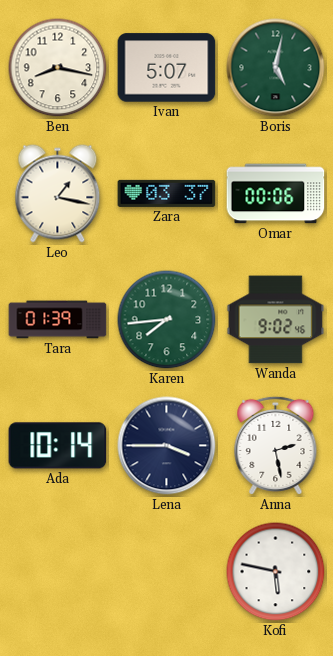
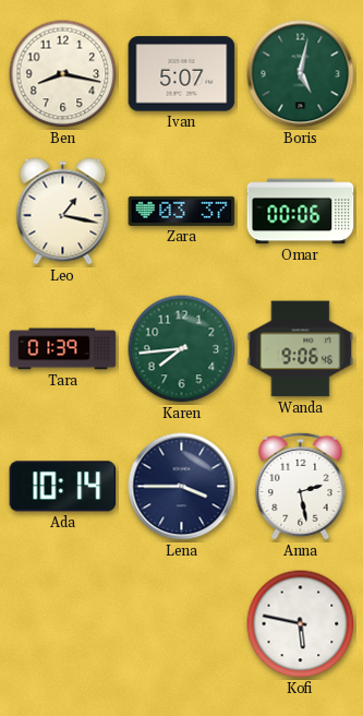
Wanda: 9:02 -> 9:06 (301, 349)
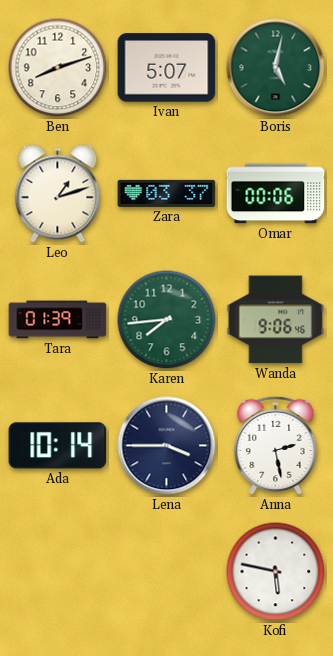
Ben: 8:17 -> 8:12 (58, 68)
Leo: 1:17 -> 1:12 (58, 194)
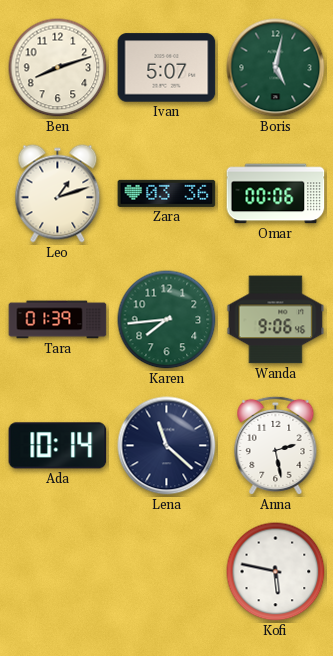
Zara: 03:37 -> 03:36 (167, 193)
Lena: 3:45 -> 11:22 (167, 446)
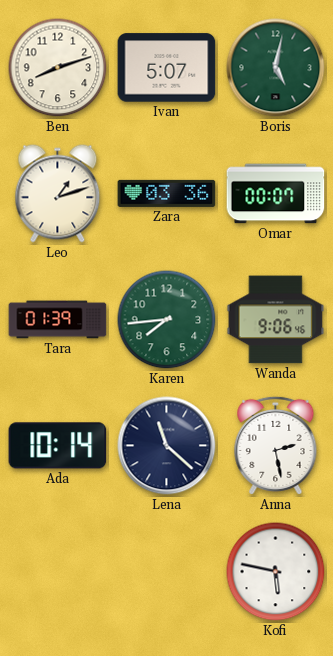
Omar: 00:06 -> 00:07 (276, 194)
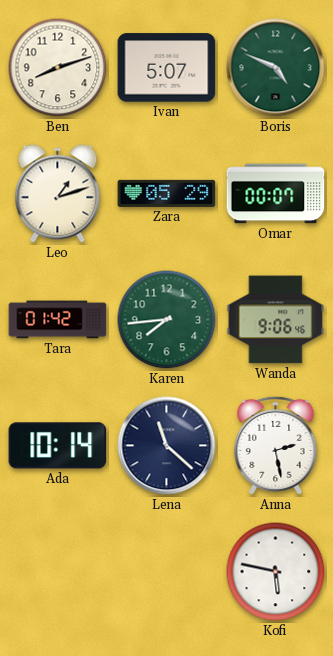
Boris: 5:02 -> 4:49 (276, 68)
Zara: 03:36 -> 05:29 (167, 193)
Tara: 01:39 -> 01:42 (58, 320)
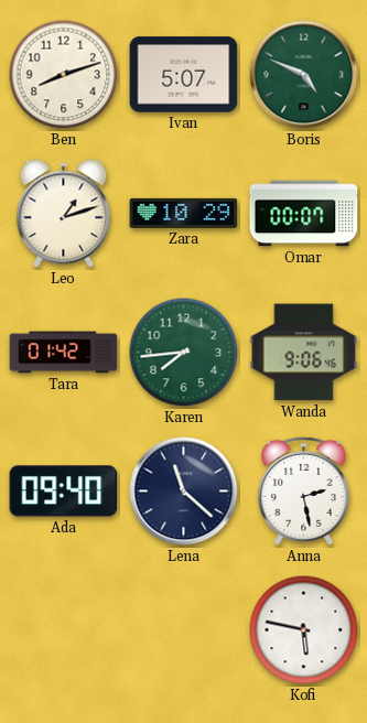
Zara: 05:29 -> 10:29 (184, 213)
Ada: 10:14 -> 09:40 (64, 492)
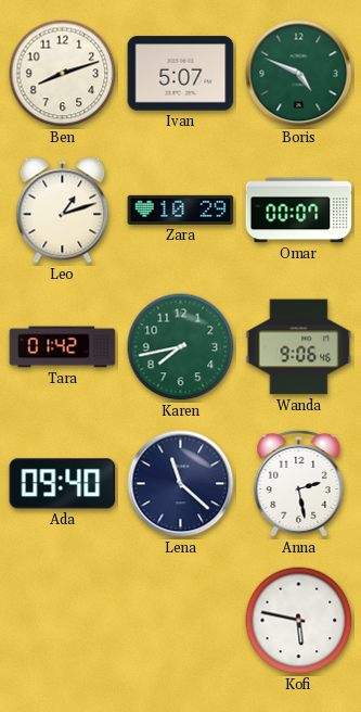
Karen: 7:44 -> 7:43 (181, 347)
